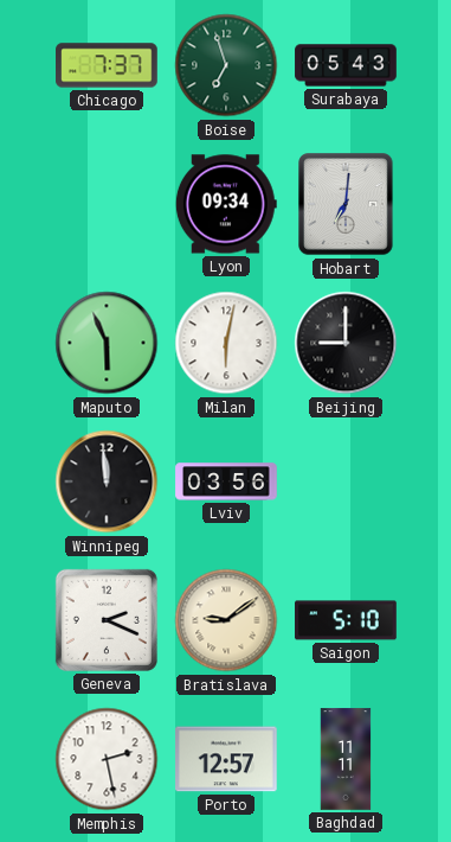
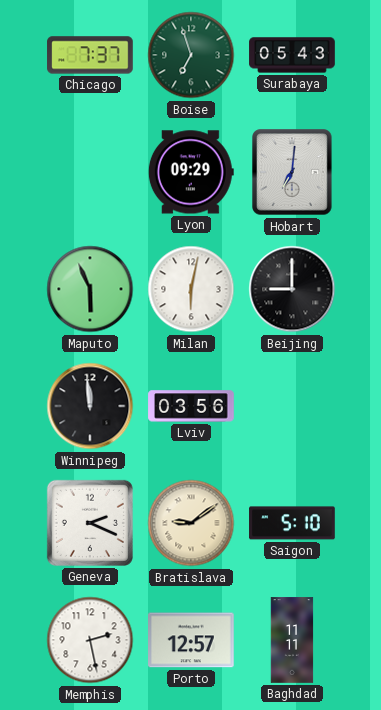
Lyon: 09:34 -> 09:29 (191, 172)
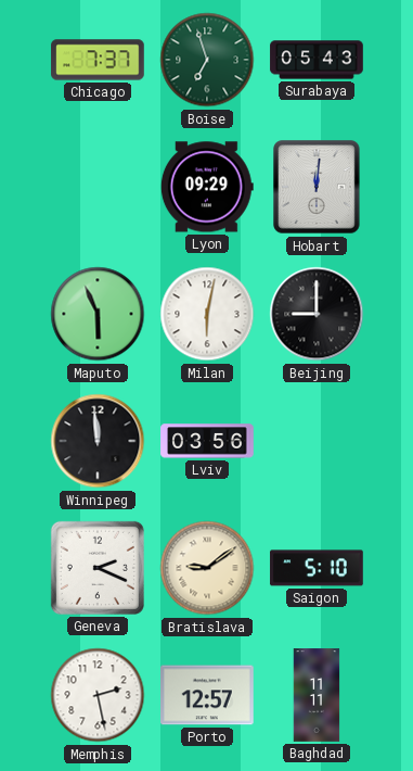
Hobart: 7:01 -> 12:01 (317, 187)
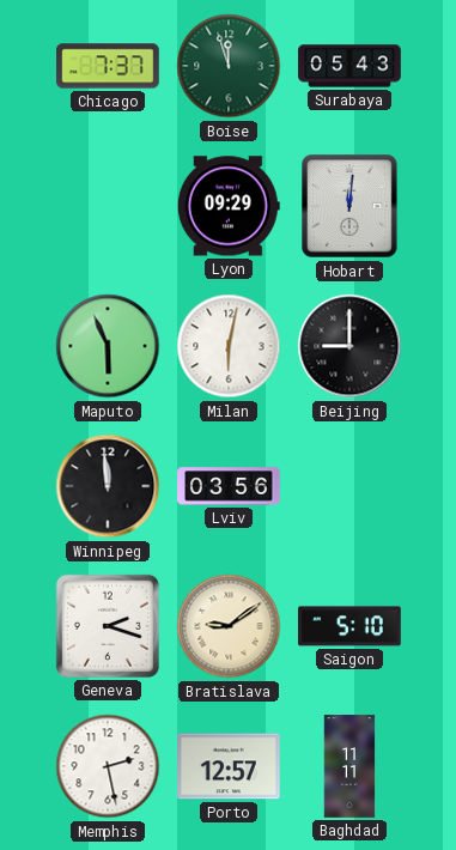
Boise: 6:57 -> 11:57 (229, 66)
Geneva: 2:19 -> 2:18 (108, 626)
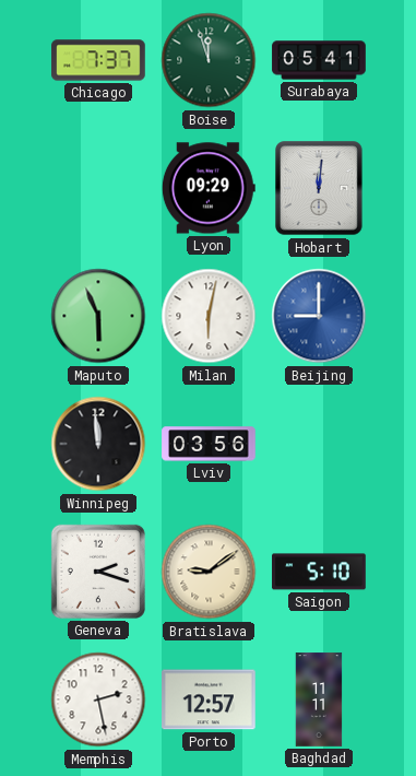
Surabaya: 05:43 -> 05:41 (319, 60)
Beijing dial: black -> blue (319, 316)
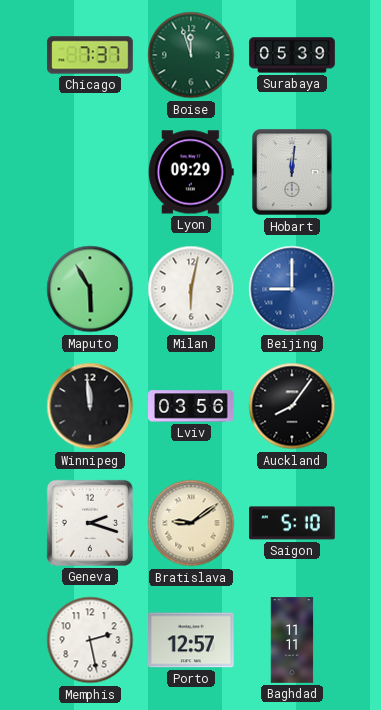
Surabaya: 05:41 -> 05:39 (292, 55)
Maputo: 5:56 -> 5:55 (90, 289)
Auckland: none -> 8:06 (292, 406)
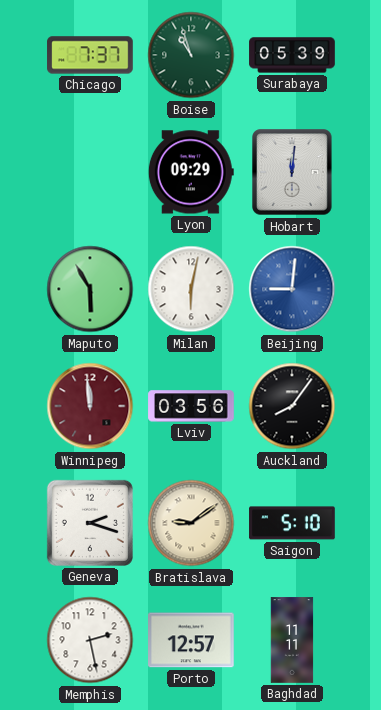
Boise: 11:57 -> 10:57 (191, 55)
Beijing: 9:00 -> 9:01 (292, 289)
Winnipeg dial: black -> burgundy (90, 406)
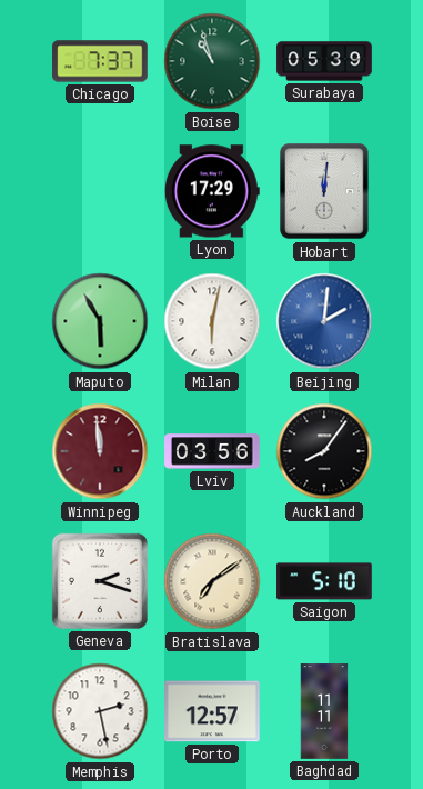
Lyon: 09:29 -> 17:29 (212, 191)
Beijing: 9:01 -> 2:01 (324, 321)
Bratislava: 9:09 -> 7:09 (212, 581)
